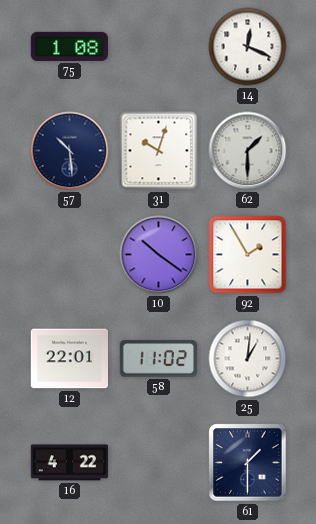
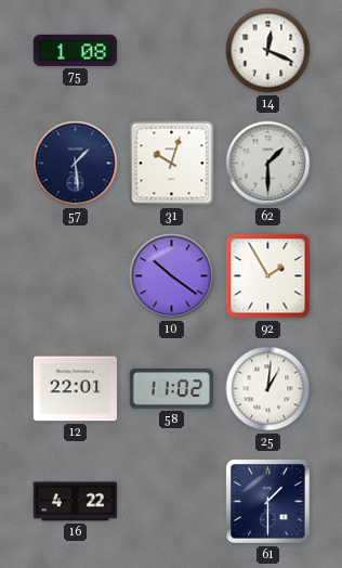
57: 10:29 -> 1:29 (76, 164)
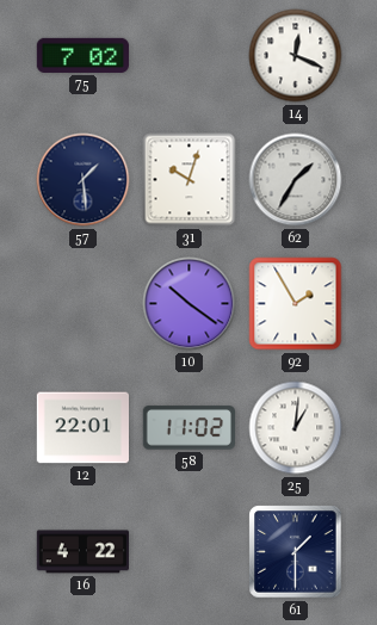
75: 1:08 -> 7:02 (82, 55)
62: 1:30 -> 1:35 (296, 180)
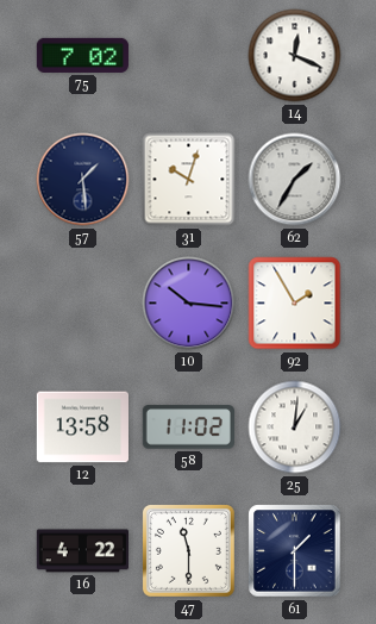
10: 10:21 -> 10:16 (189, 304)
12: 22:01 -> 13:58 (82, 428)
47: none -> 11:30 (188, 550)
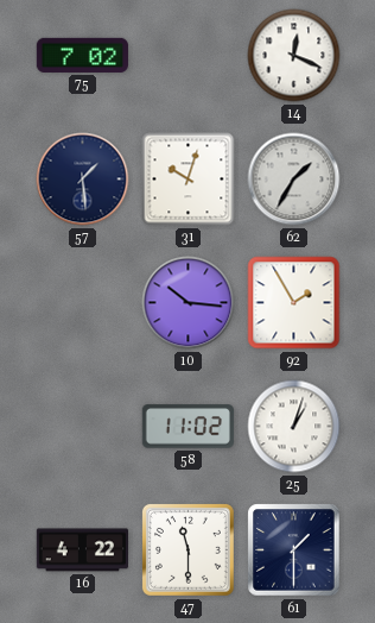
12: 13:58 -> none (82, 428)
25: 1:01 -> 1:03 (294, 427)
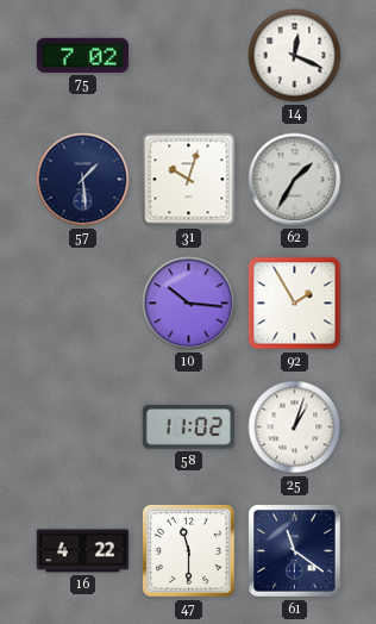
61: 1:30 -> 11:21 (295, 551)
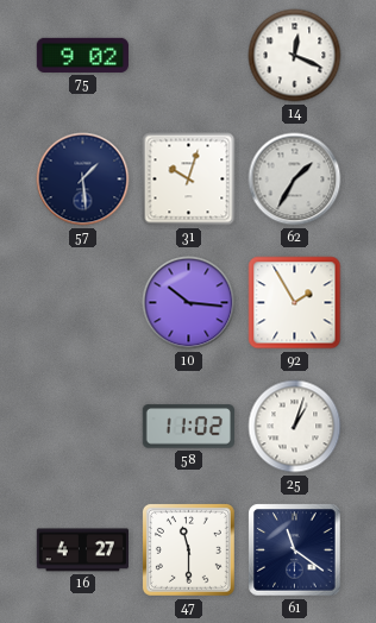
75: 7:02 -> 9:02 (82, 55)
16: 4:22 -> 4:27 (82, 550)
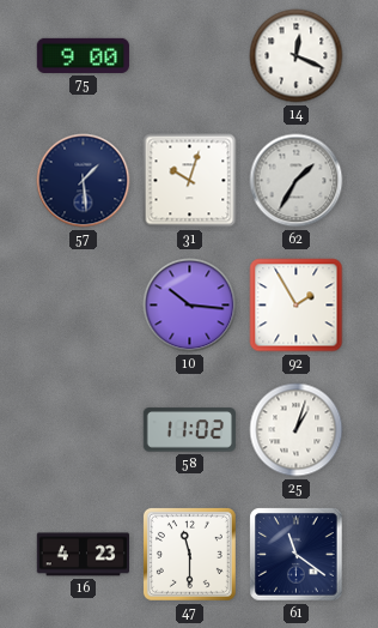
75: 9:02 -> 9:00 (83, 55)
16: 4:27 -> 4:23 (83, 555)
